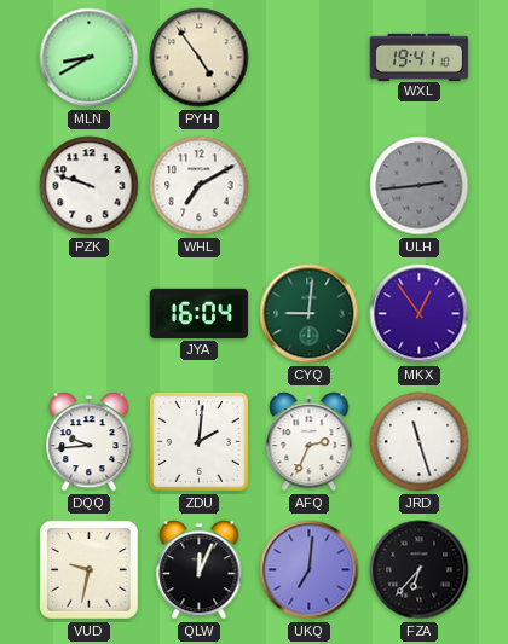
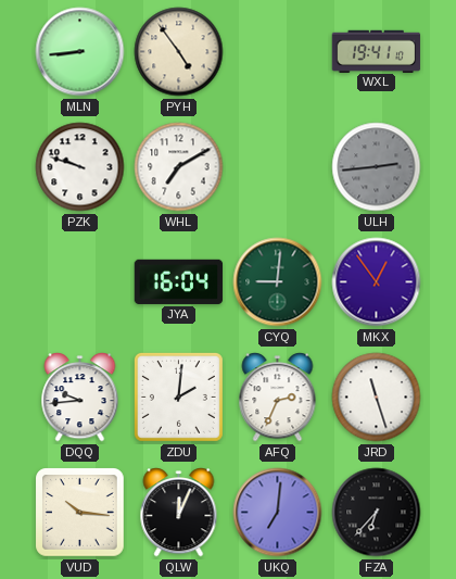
MLN: 8:40 -> 8:44 (80, 52)
VUD: 9:32 -> 10:16 (80, 513)
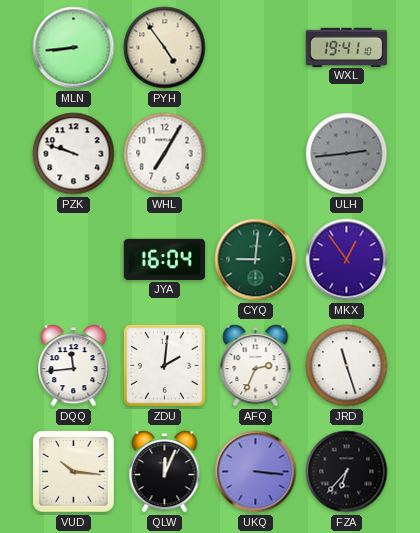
WHL: 7:10 -> 7:05 (165, 154)
DQQ: 9:44 -> 11:44 (74, 366)
UKQ: 7:01 -> 3:16 (256, 472)
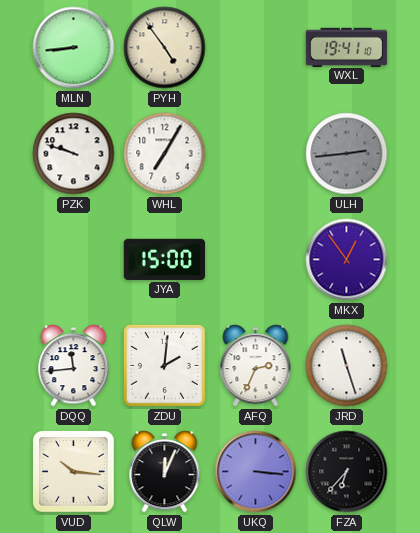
JYA: 16:04 -> 15:00 (165, 259)
CYQ: 9:01 -> none (256, 260)
